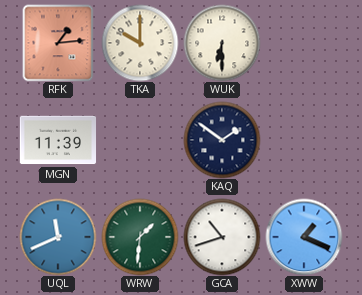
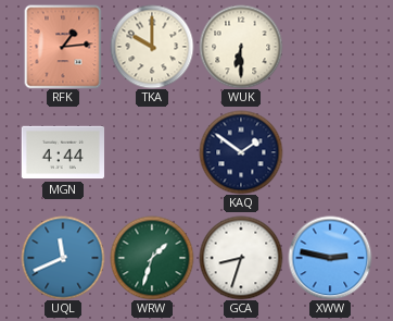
MGN: 11:39 -> 4:44 (63, 152)
WRW: 1:31 -> 1:33 (152, 258)
GCA: 10:42 -> 8:33 (241, 258)
XWW: 1:19 -> 2:47 (330, 258)
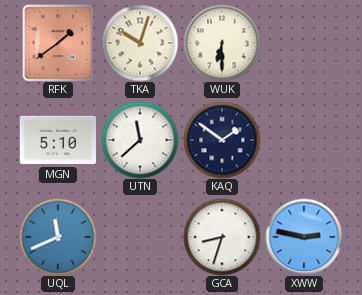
RFK: 1:14 -> 1:39 (58, 43)
TKA: 10:00 -> 10:03 (140, 43)
MGN: 4:44 -> 5:10 (58, 140)
UTN: none -> 11:38 (140, 140)
WRW: 1:33 -> none (152, 258)
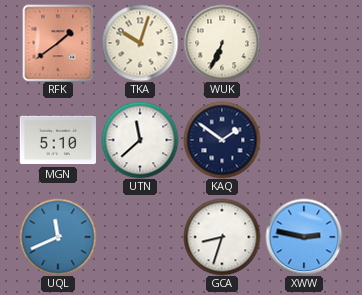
WUK: 6:30 -> 6:34 (222, 43)
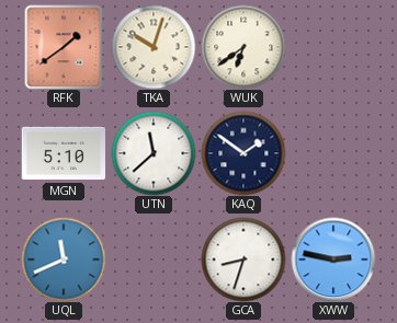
WUK: 6:34 -> 6:39 (243, 47)
